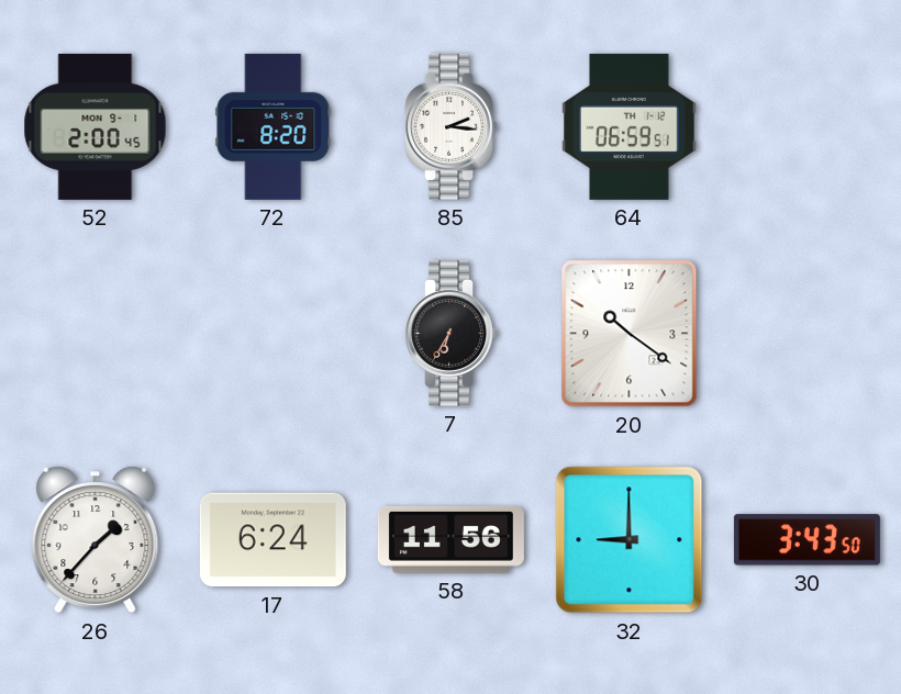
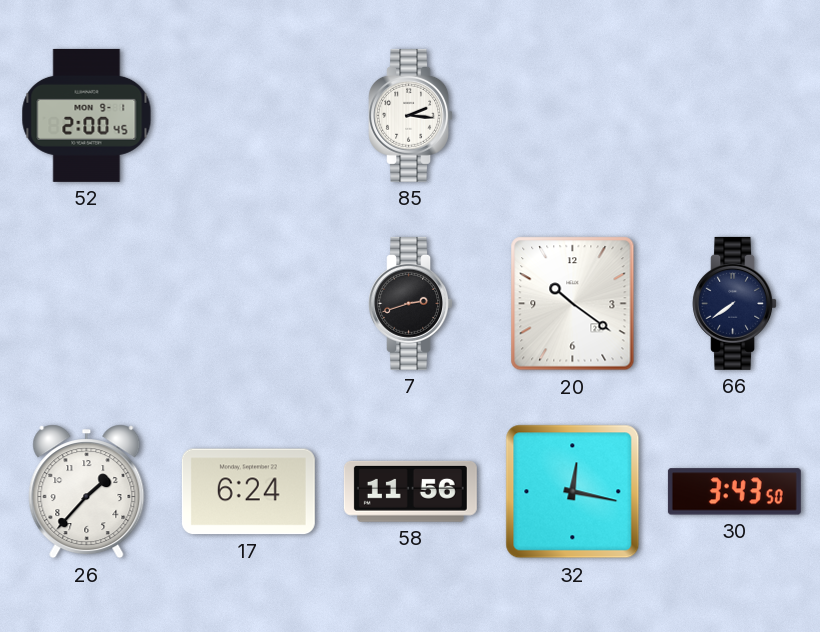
72: 8:20 -> none (274, 126)
64: 06:59 -> none (630, 126)
7: 6:35 -> 2:42 (411, 303)
66: none -> 7:39 (735, 303)
32: 9:00 -> 12:17 (573, 492)
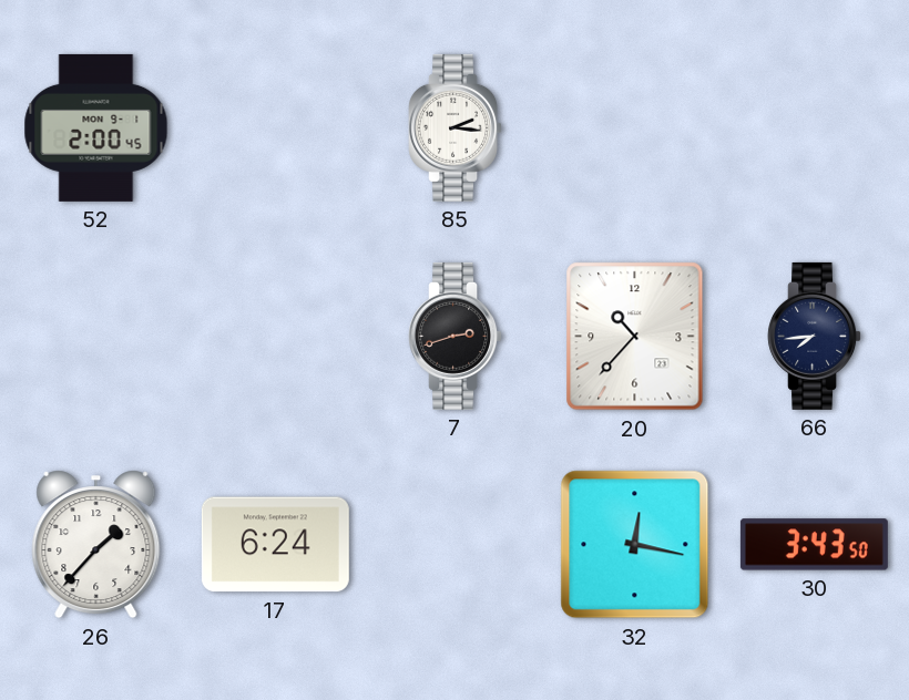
20: 10:21 -> 10:37 (635, 337)
66: 7:39 -> 7:44 (815, 336)
58: 11:56 -> none (410, 491)
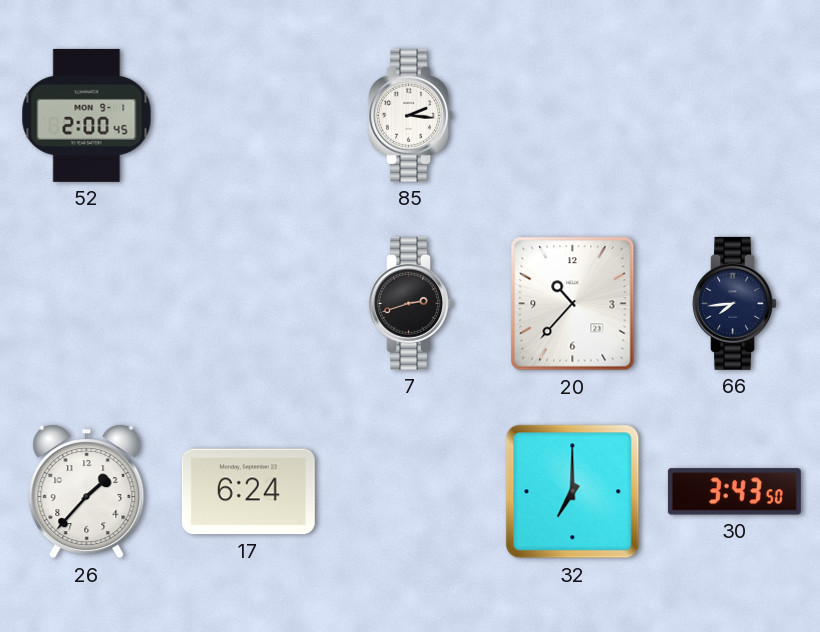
32: 12:17 -> 7:00 (573, 492)
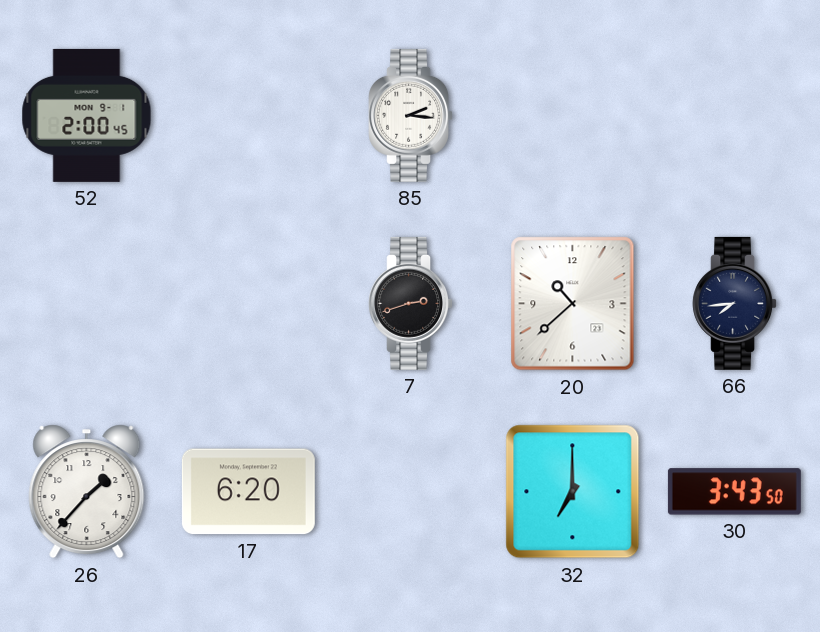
20: 10:37 -> 10:38 (573, 304)
17: 6:24 -> 6:20 (248, 492)
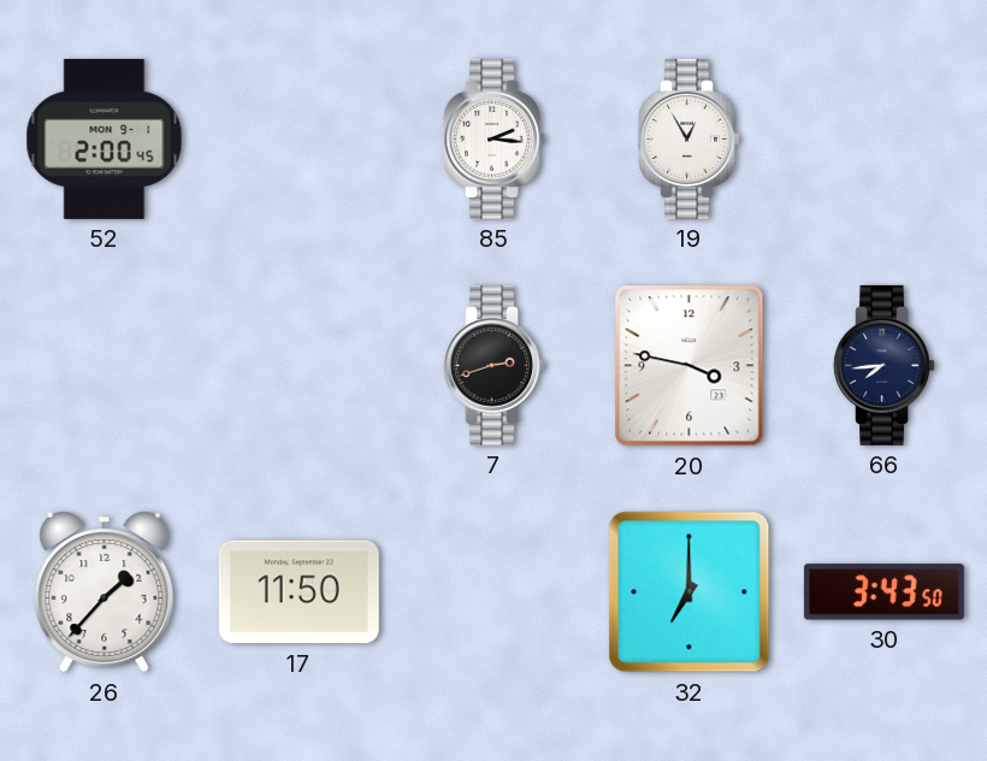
19: none -> 12:55 (690, 138)
20: 10:38 -> 3:47 (690, 366)
17: 6:20 -> 11:50 (299, 592)
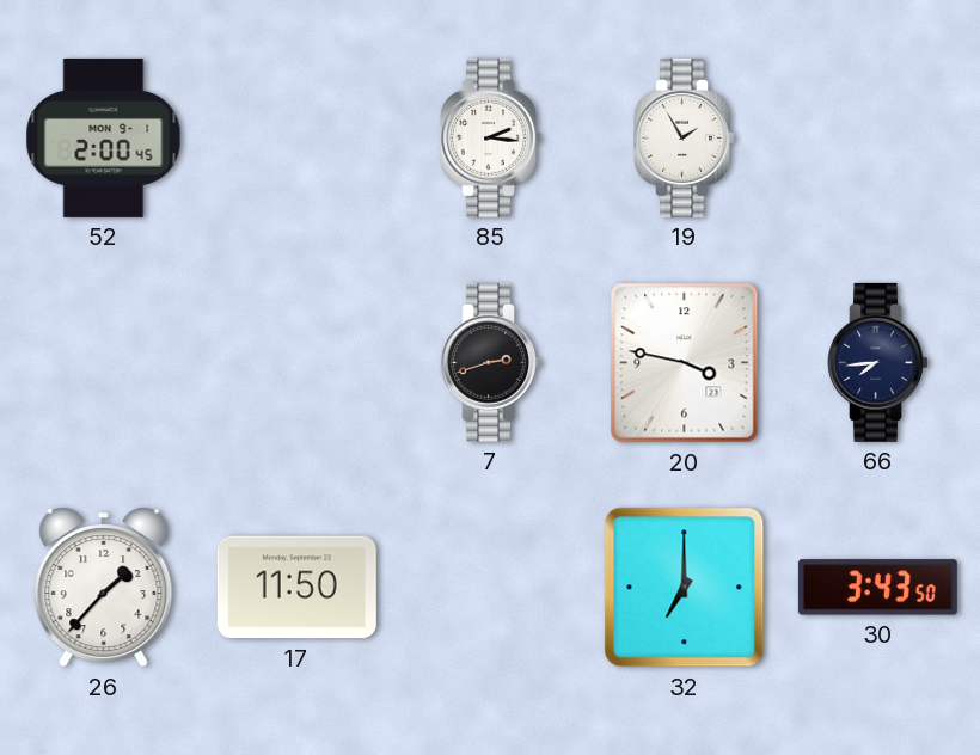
19: 12:55 -> 1:55 (685, 137)
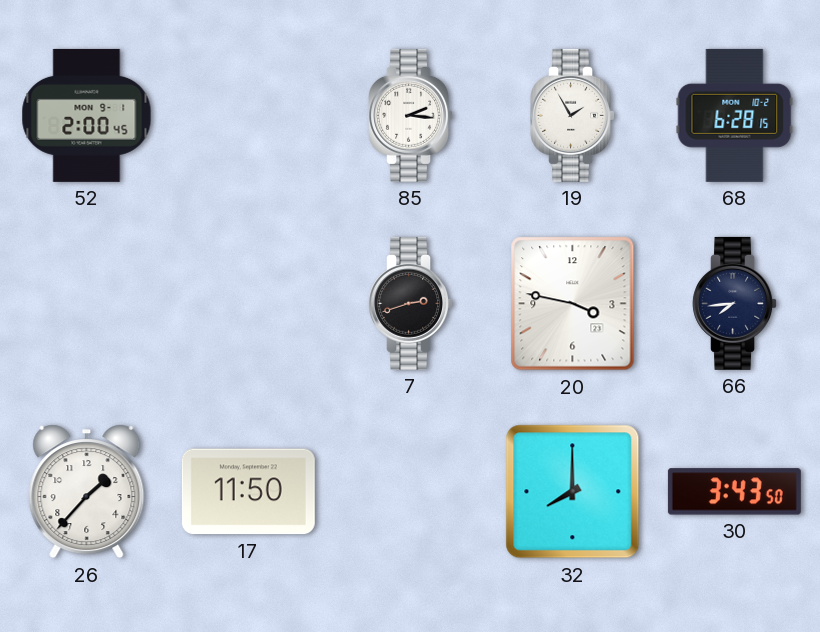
68: none -> 6:28 (735, 115)
32: 7:00 -> 8:00 (573, 492)
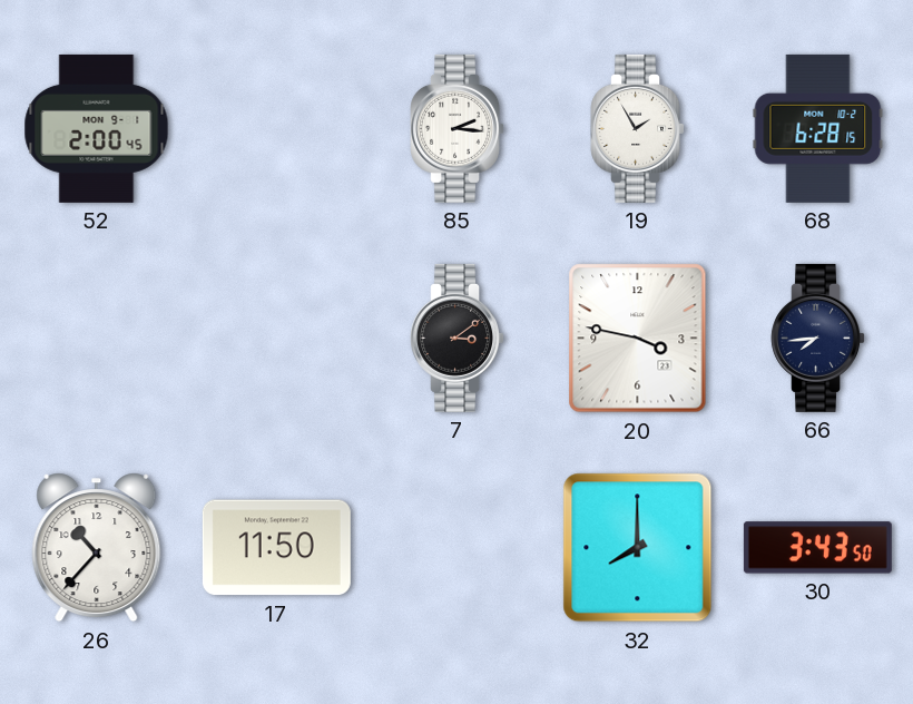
7: 2:42 -> 3:09 (458, 338)
26: 1:37 -> 10:37 (97, 548)
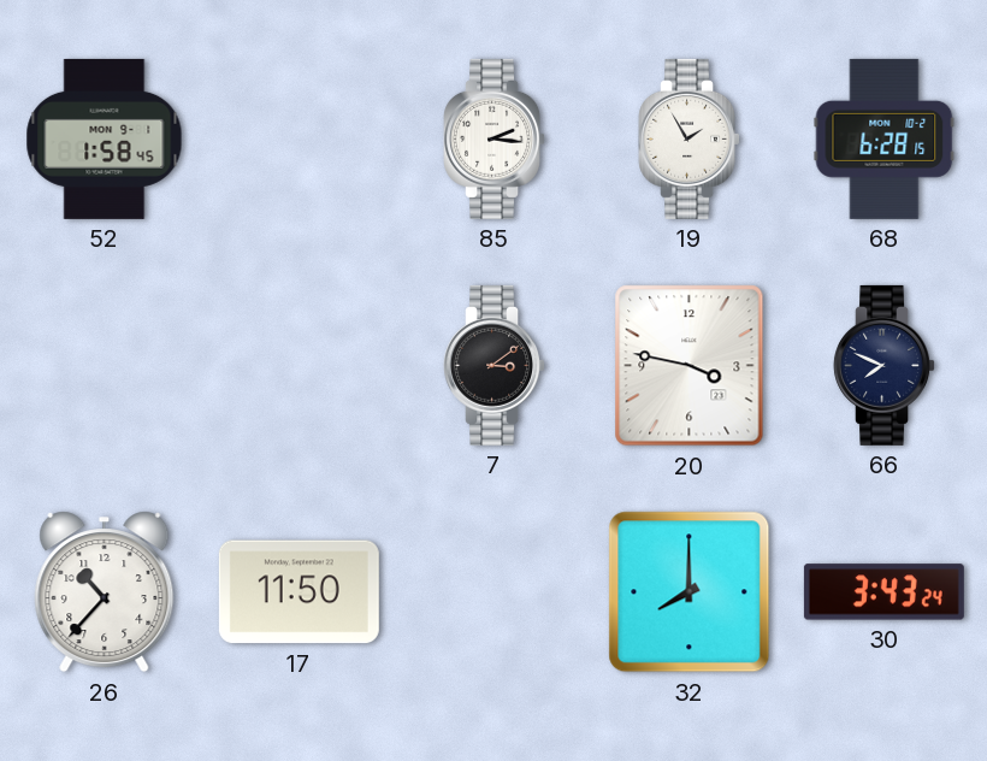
52: 2:00 -> 1:58 (105, 138)
66: 7:44 -> 7:49 (885, 365)
30: 3:43:50 -> 3:43:24 (883, 592)
